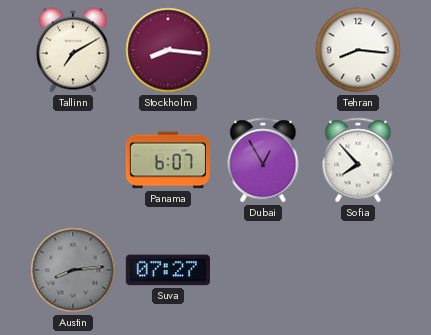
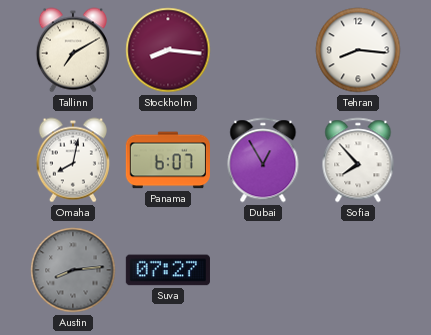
Omaha: none -> 8:02 (73, 160)
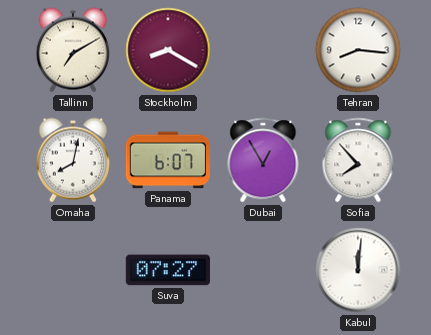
Stockholm: 8:16 -> 8:20 (168, 50)
Austin: 8:14 -> none (73, 270)
Kabul: none -> 12:01 (358, 270)
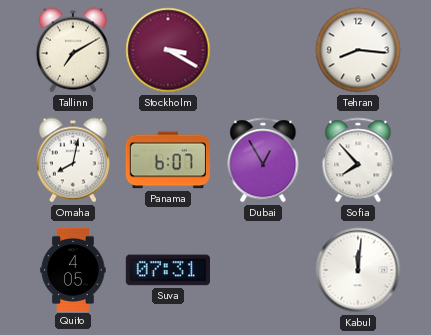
Stockholm: 8:20 -> 3:20 (168, 50)
Quito: none -> 4:05 (73, 269)
Suva: 07:27 -> 07:31 (168, 270)
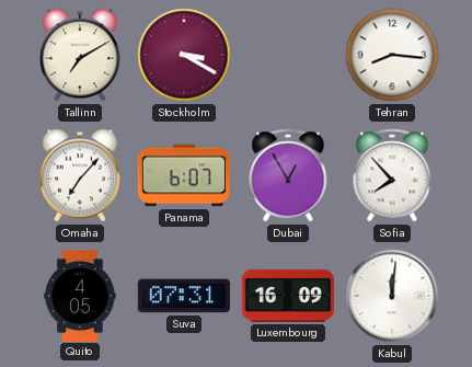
Omaha: 8:02 -> 7:07 (80, 175)
Luxembourg: none -> 16:09 (288, 296)
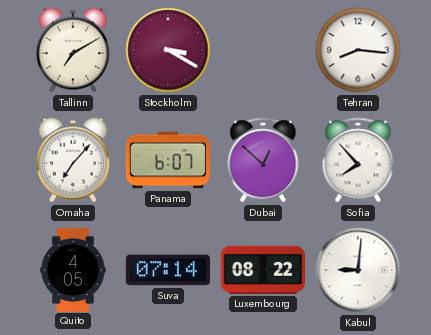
Dubai: 12:55 -> 12:52 (263, 160)
Suva: 07:31 -> 07:14 (168, 270)
Luxembourg: 16:09 -> 08:22 (263, 270)
Kabul: 12:01 -> 9:01 (358, 270)
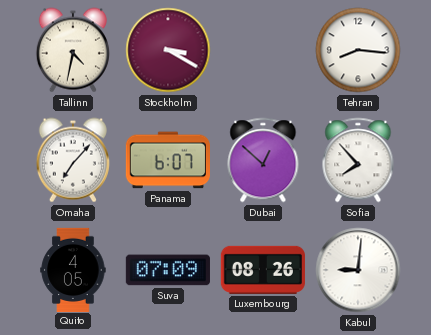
Tallinn: 7:10 -> 4:32 (73, 50)
Suva: 07:14 -> 07:09 (168, 270)
Luxembourg: 08:22 -> 08:26 (263, 270)
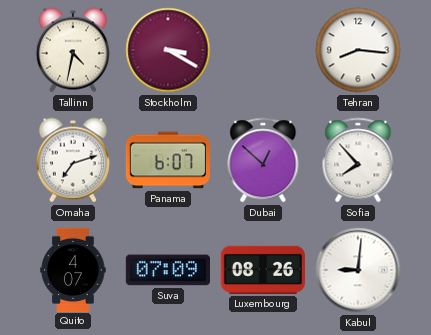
Omaha: 7:07 -> 7:12 (73, 160)
Quito: 4:05 -> 4:07 (73, 269)
